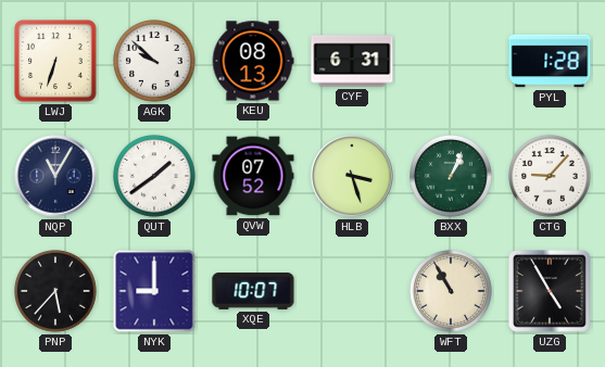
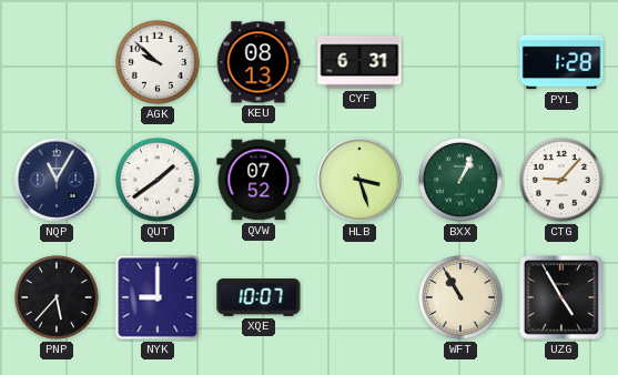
LWJ: 6:33 -> none (55, 61)
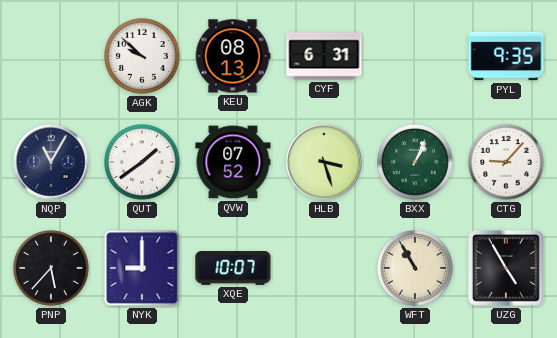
PYL: 1:28 -> 9:35 (506, 56)
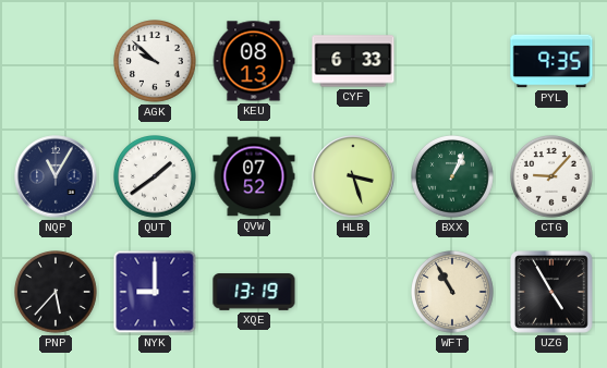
CYF: 6:31 -> 6:33 (353, 61)
XQE: 10:07 -> 13:19 (254, 292)
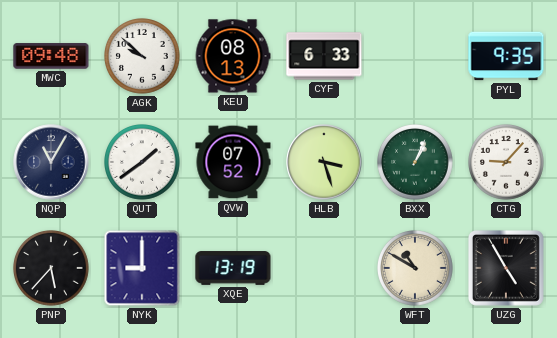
MWC: none -> 09:48 (51, 56)
WFT: 10:55 -> 10:50 (416, 269)
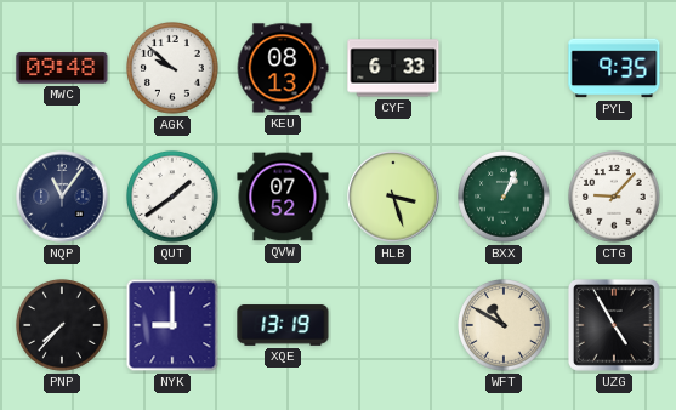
NQP: 11:05 -> 11:06 (62, 197)
PNP: 5:37 -> 7:37 (63, 326)
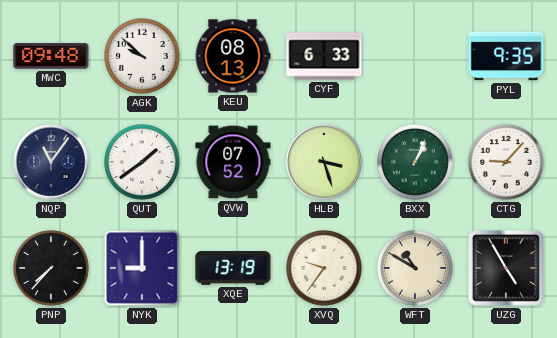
XVQ: none -> 9:36 (325, 269)
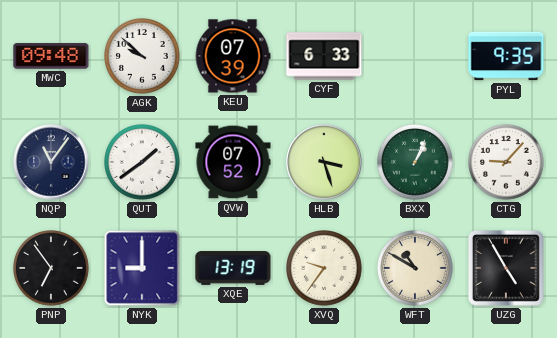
KEU: 08:13 -> 07:39 (233, 56)
PNP: 7:37 -> 6:54 (52, 269)
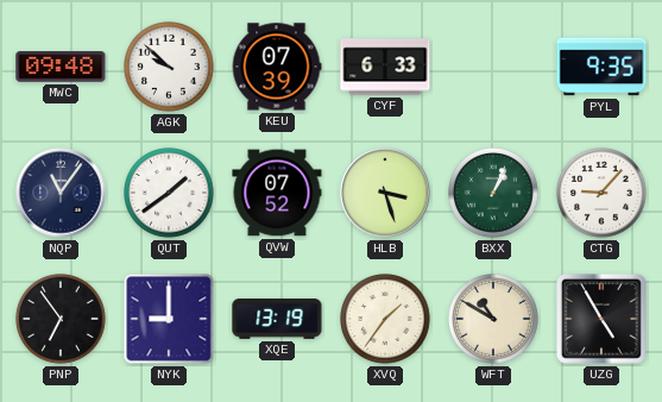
XVQ: 9:36 -> 1:36 (386, 320)
